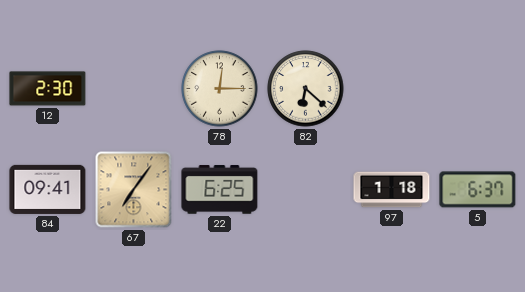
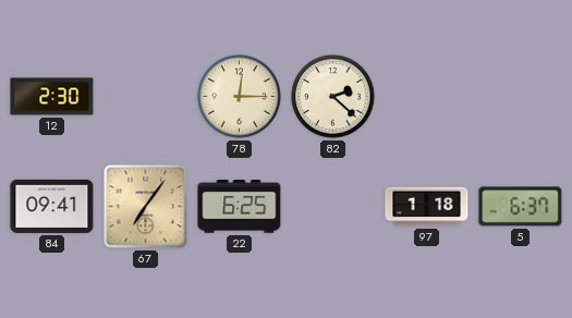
82: 6:22 -> 2:22 (333, 97)
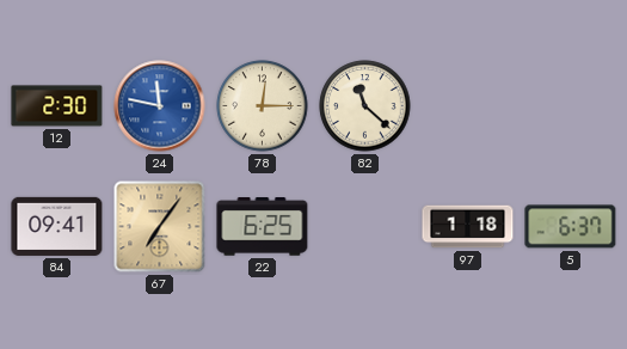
24: none -> 11:47 (160, 106)
82: 2:22 -> 11:22 (365, 106)
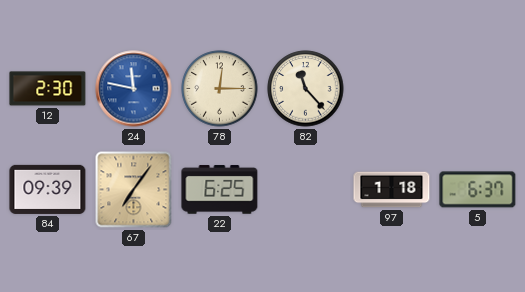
82: 11:22 -> 11:23 (306, 89)
84: 09:41 -> 09:39 (48, 189)
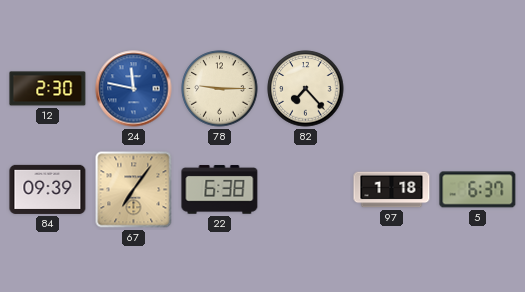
78: 12:15 -> 9:15 (220, 89)
82: 11:23 -> 7:23 (306, 89)
22: 6:25 -> 6:38 (220, 190)
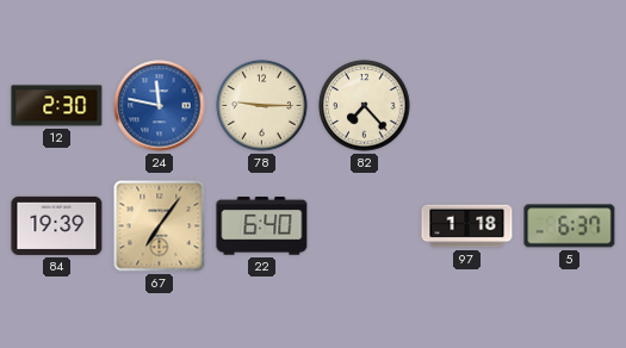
84: 09:39 -> 19:39 (57, 225)
22: 6:38 -> 6:40 (262, 226)
